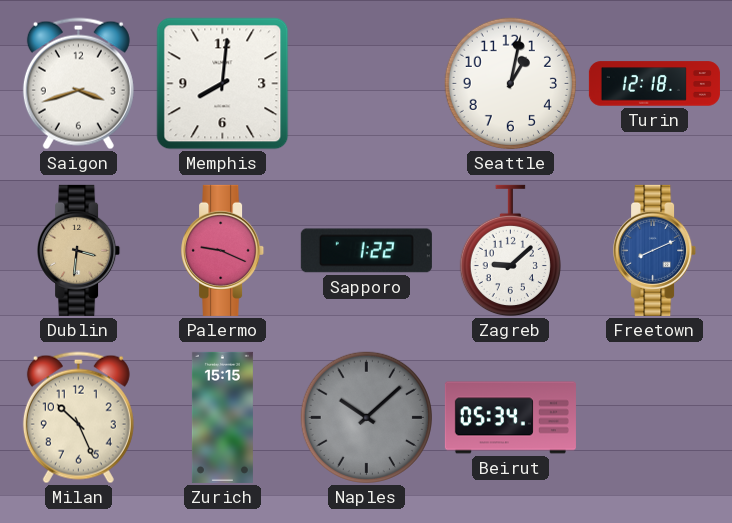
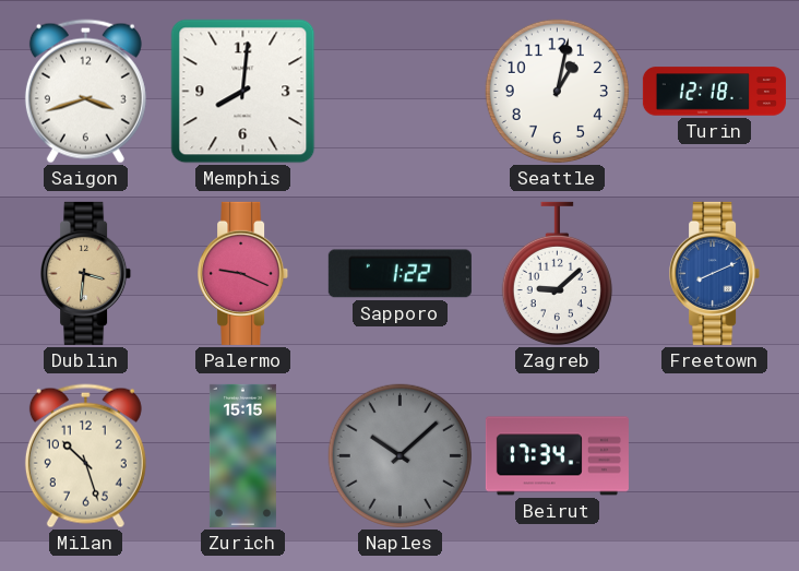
Milan: 10:26 -> 10:27 (85, 456)
Beirut: 05:34 -> 17:34 (557, 456)
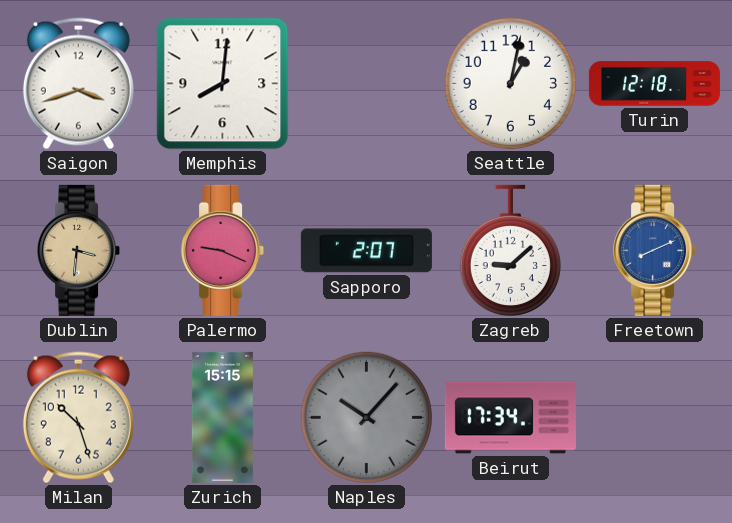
Sapporo: 1:22 -> 2:07 (366, 251)
Naples: 10:08 -> 10:07 (366, 417)
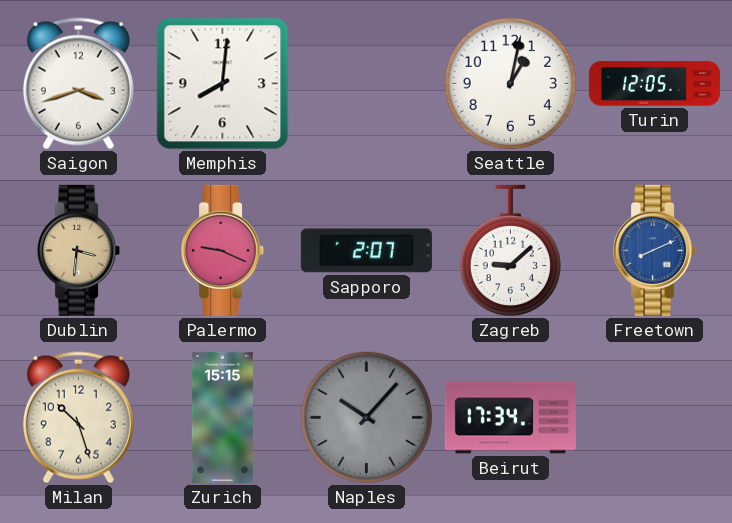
Turin: 12:18 -> 12:05 (654, 84)
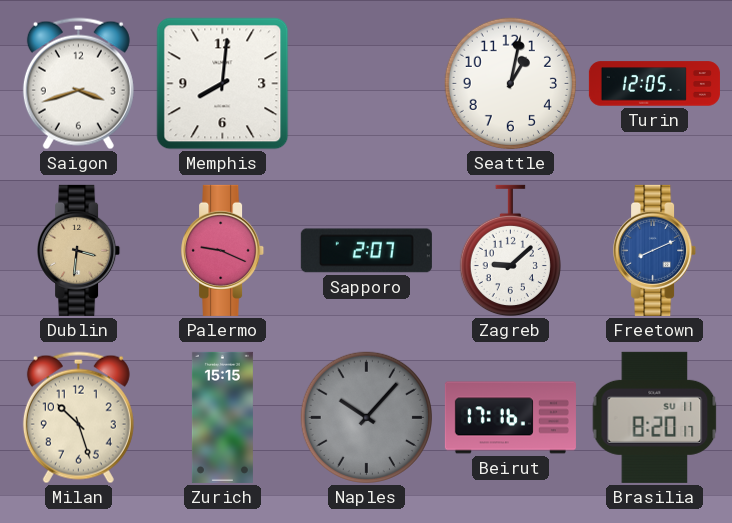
Beirut: 17:34 -> 17:16 (510, 418)
Brasilia: none -> 8:20 (655, 417)
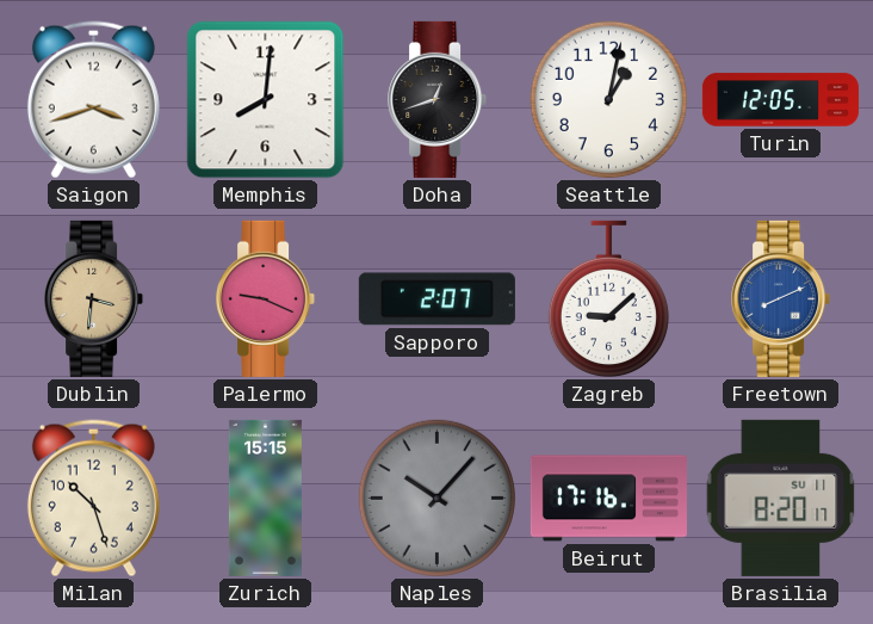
Doha: none -> 12:42 (438, 99)
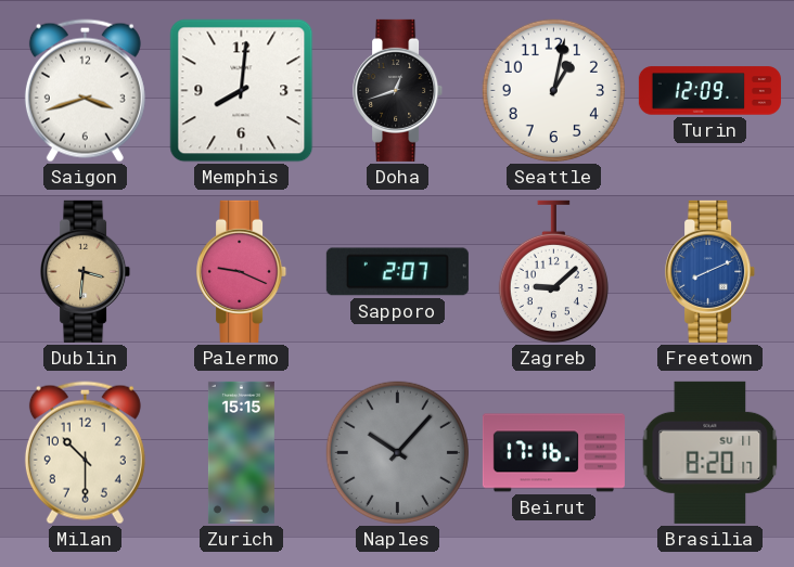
Turin: 12:05 -> 12:09 (709, 91)
Milan: 10:27 -> 10:30 (85, 453)
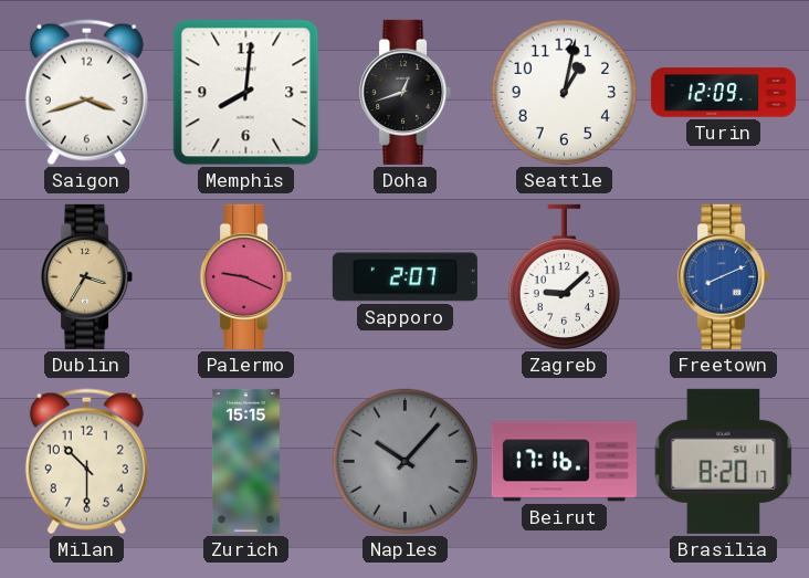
Dublin: 3:31 -> 3:35 (87, 276)
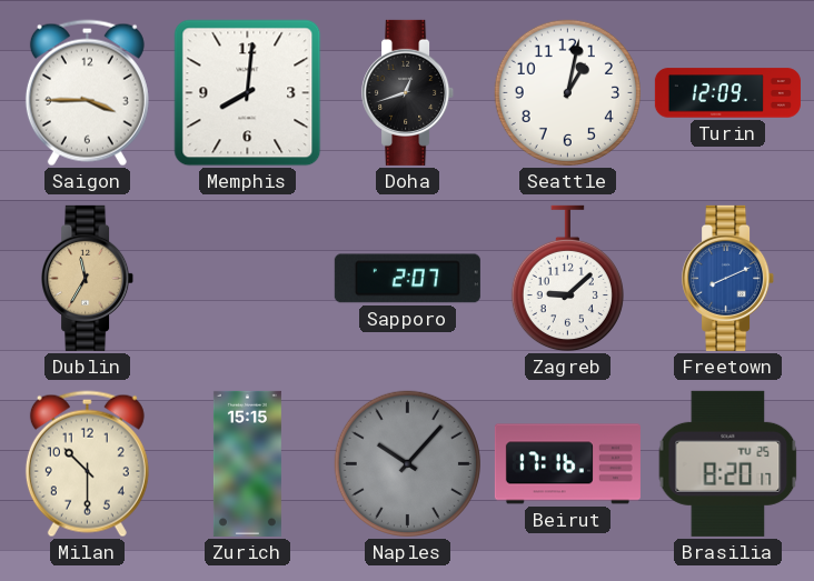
Saigon: 3:42 -> 3:45 (87, 93)
Dublin: 3:35 -> 11:35 (88, 278)
Palermo: 9:19 -> none (246, 276)
Brasilia date: SU 11 -> TU 25 (728, 463)
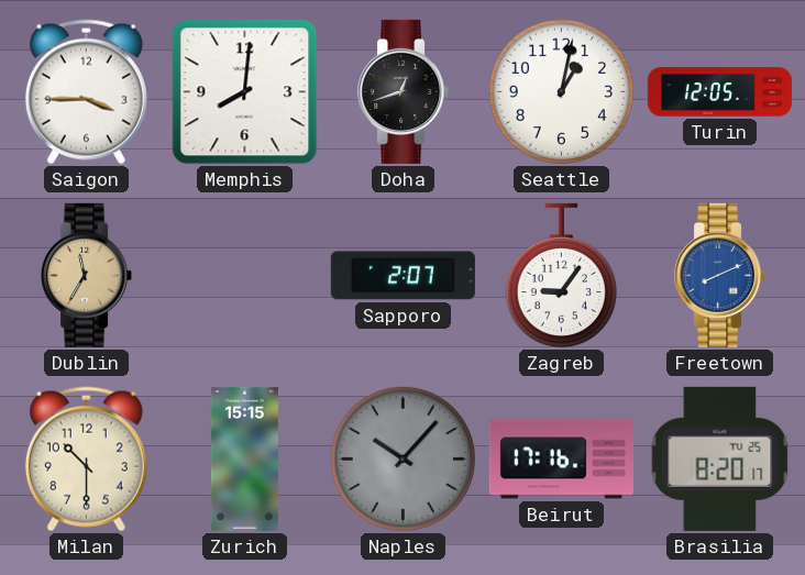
Turin: 12:09 -> 12:05 (719, 92)
Zagreb: 9:08 -> 9:06 (561, 276)
